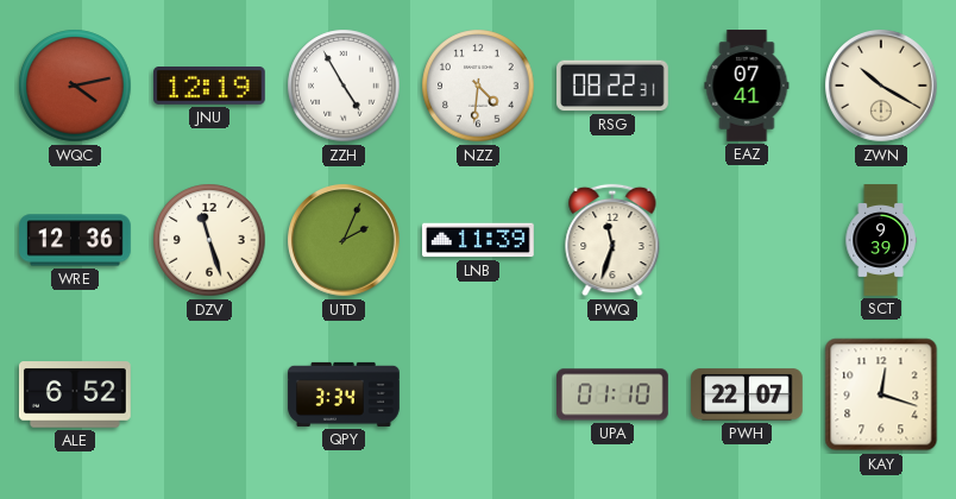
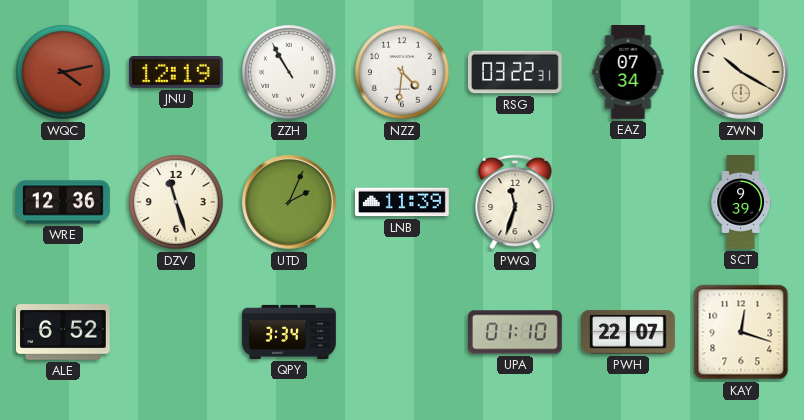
ZZH: 4:55 -> 10:55 (289, 72)
RSG: 08:22 -> 03:22 (516, 72)
EAZ: 07:41 -> 07:34 (628, 73)
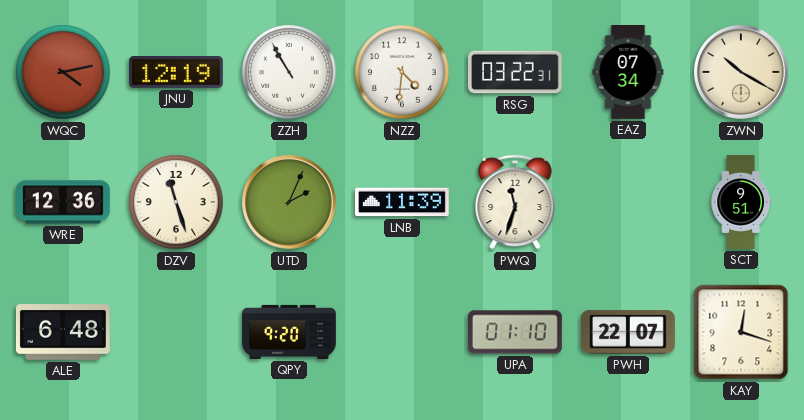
SCT: 9:39 -> 9:51 (741, 202)
ALE: 6:52 -> 6:48 (63, 332)
QPY: 3:34 -> 9:20 (289, 332)
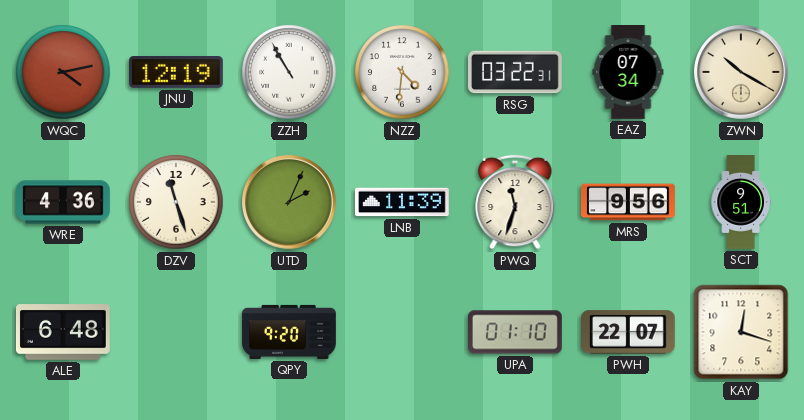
WRE: 12:36 -> 4:36 (64, 202)
MRS: none -> 9:56 (628, 202)
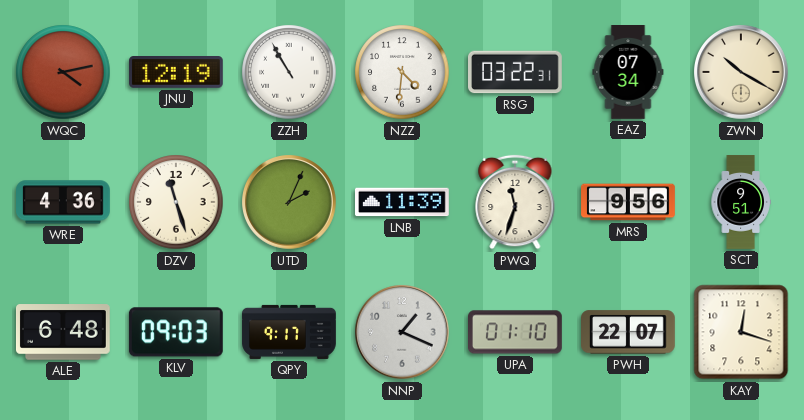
KLV: none -> 09:03 (176, 332)
QPY: 9:20 -> 9:17 (289, 332)
NNP: none -> 1:19 (403, 333)
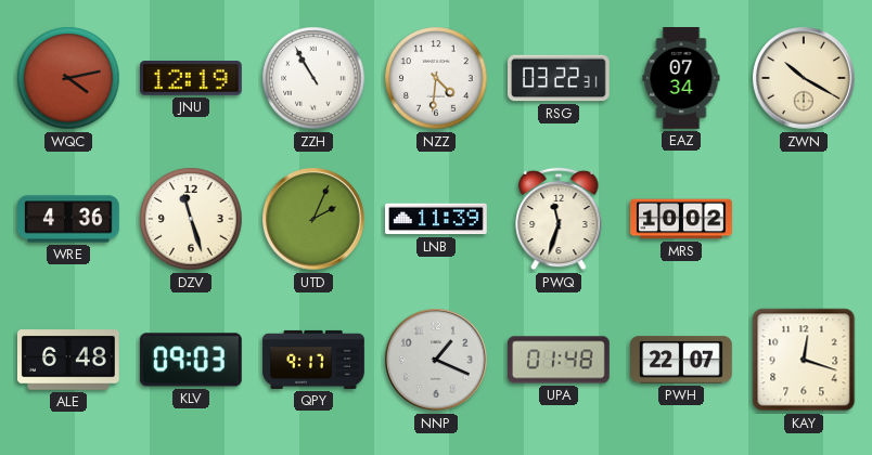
MRS: 9:56 -> 10:02 (681, 219)
SCT: 9:51 -> none (741, 202)
UPA: 01:10 -> 01:48 (560, 360)
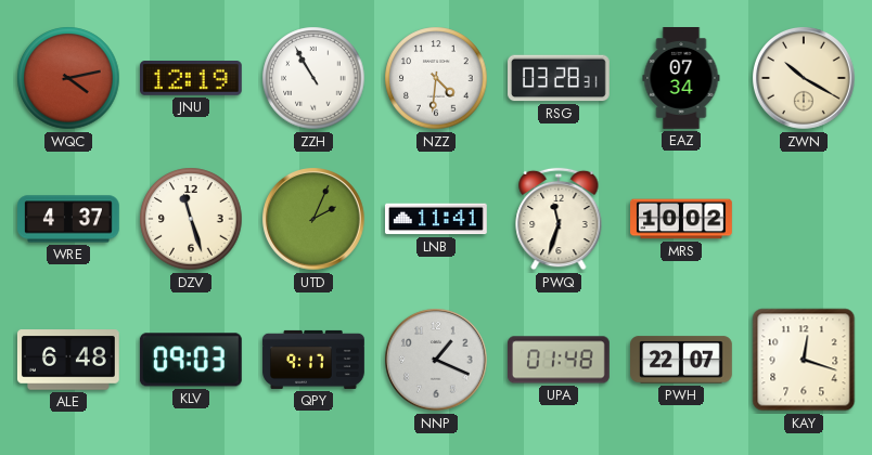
RSG: 03:22 -> 03:28 (560, 78)
WRE: 4:36 -> 4:37 (69, 219)
LNB: 11:39 -> 11:41 (437, 219)
